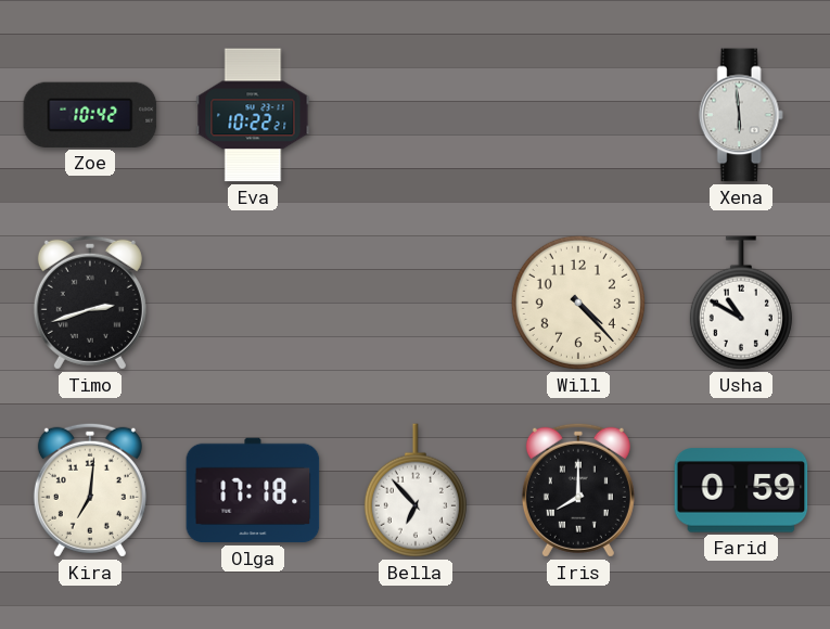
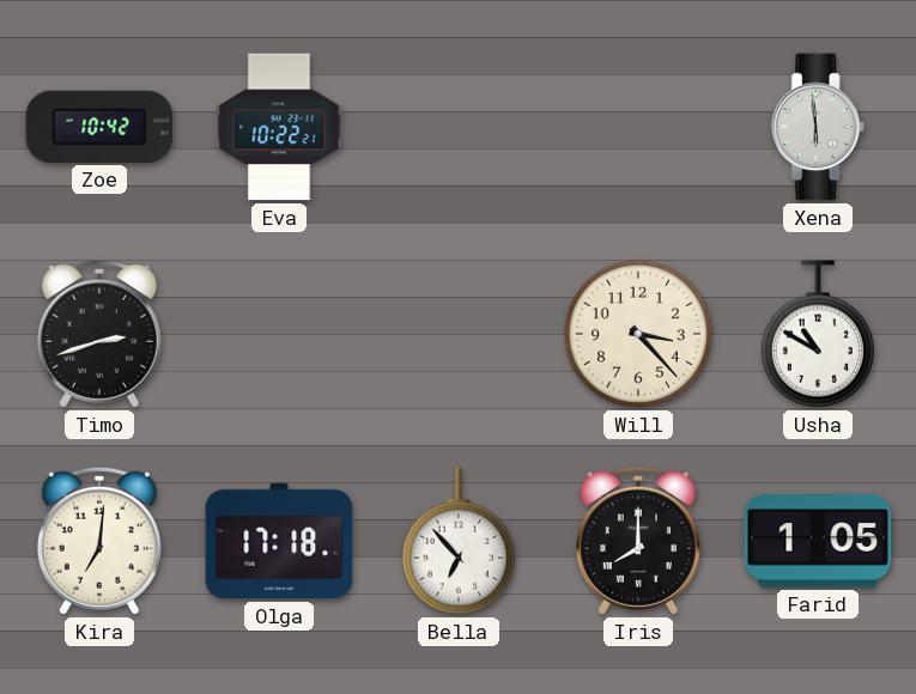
Will: 4:23 -> 3:23 (638, 334)
Farid: 0:59 -> 1:05 (818, 541)
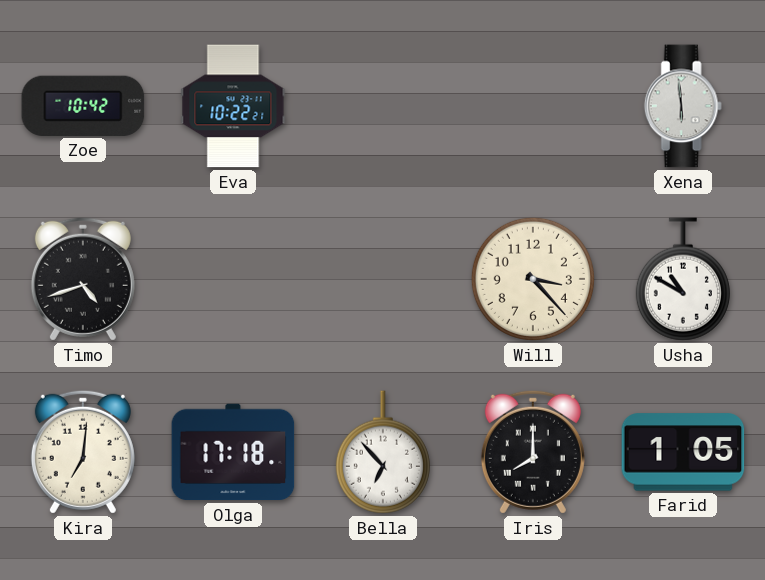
Timo: 2:42 -> 4:42 (83, 279)
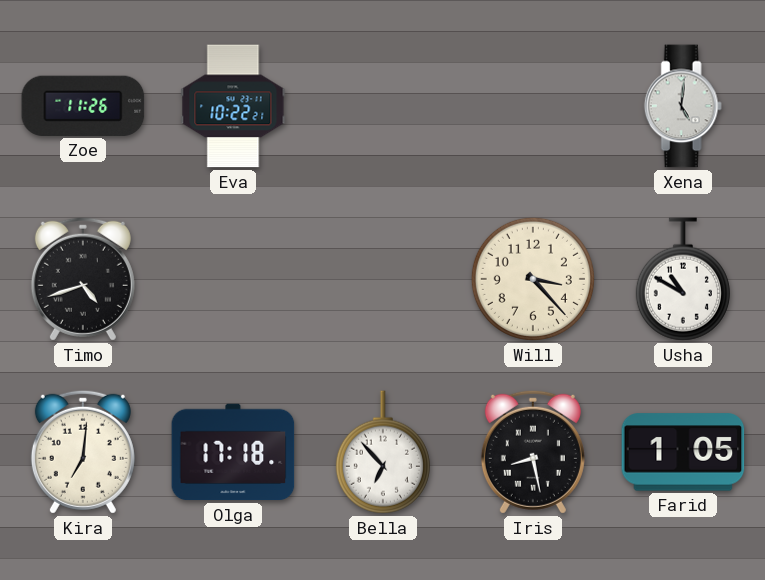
Zoe: 10:42 -> 11:26 (83, 106)
Xena: 5:59 -> 5:01 (683, 106)
Iris: 8:00 -> 8:28 (533, 452)
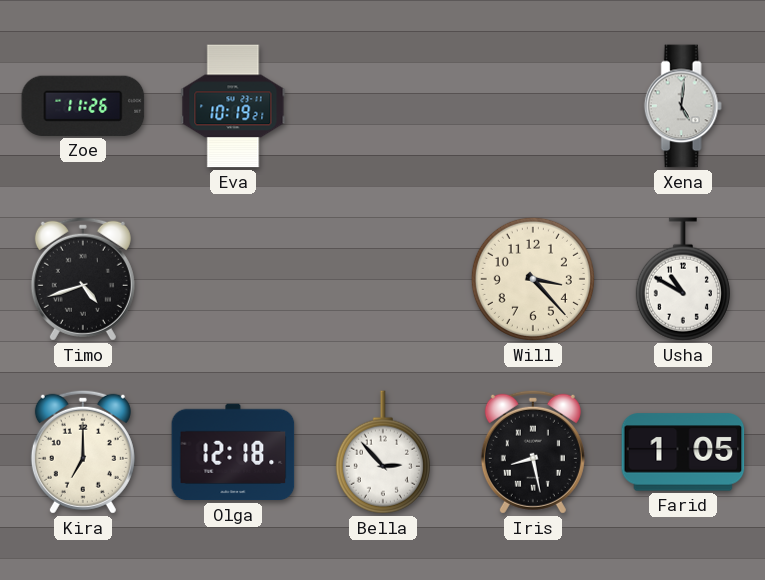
Eva: 10:22 -> 10:19 (233, 106)
Kira: 7:01 -> 7:00 (83, 452)
Olga: 17:18 -> 12:18 (233, 452)
Bella: 6:53 -> 2:53 (383, 452)
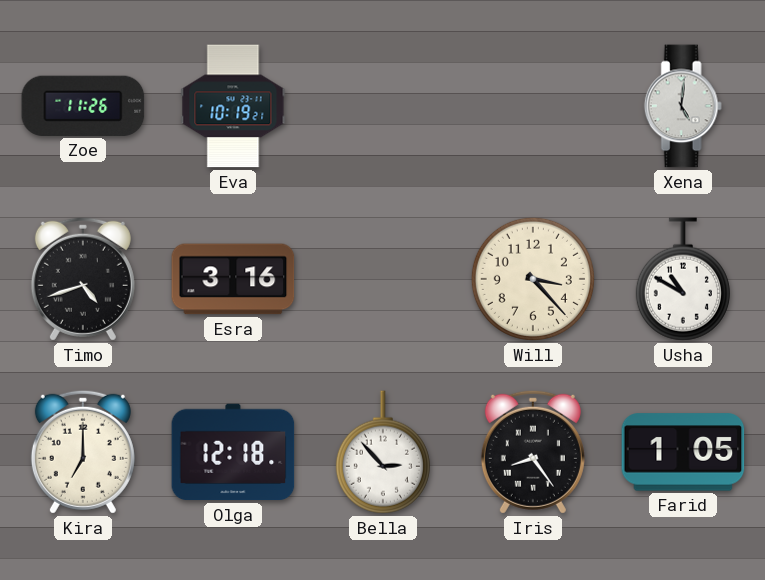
Esra: none -> 3:16 (233, 279)
Iris: 8:28 -> 8:24 (533, 452)
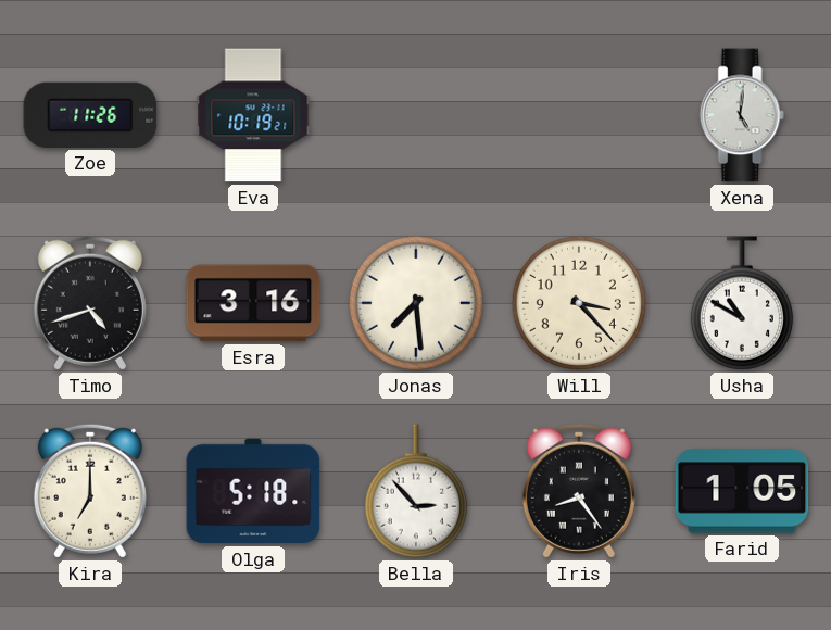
Jonas: none -> 7:29 (416, 303)
Olga: 12:18 -> 5:18 (253, 491)
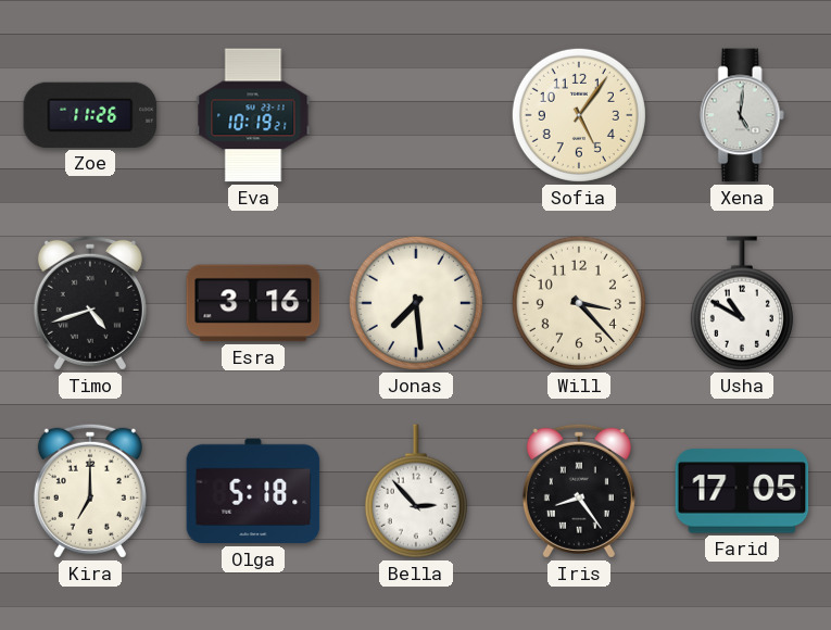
Sofia: none -> 5:06 (579, 115)
Farid: 1:05 -> 17:05 (742, 491)
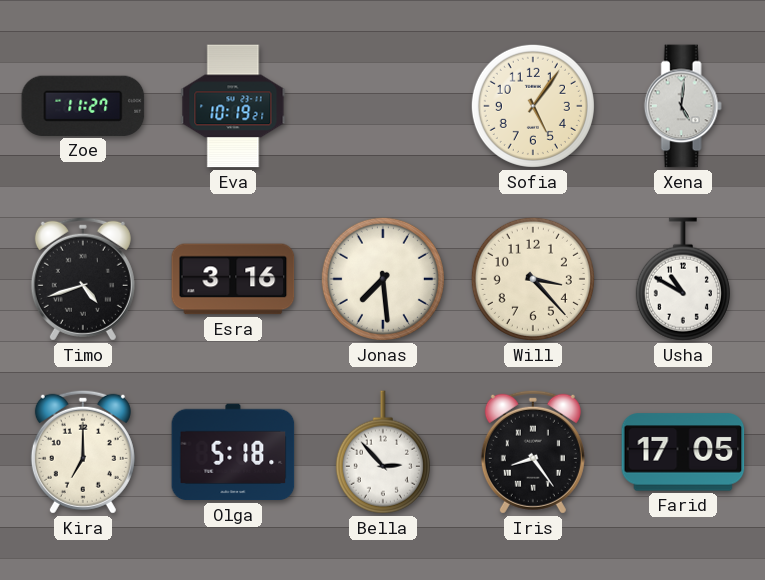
Zoe: 11:26 -> 11:27 (83, 106)
